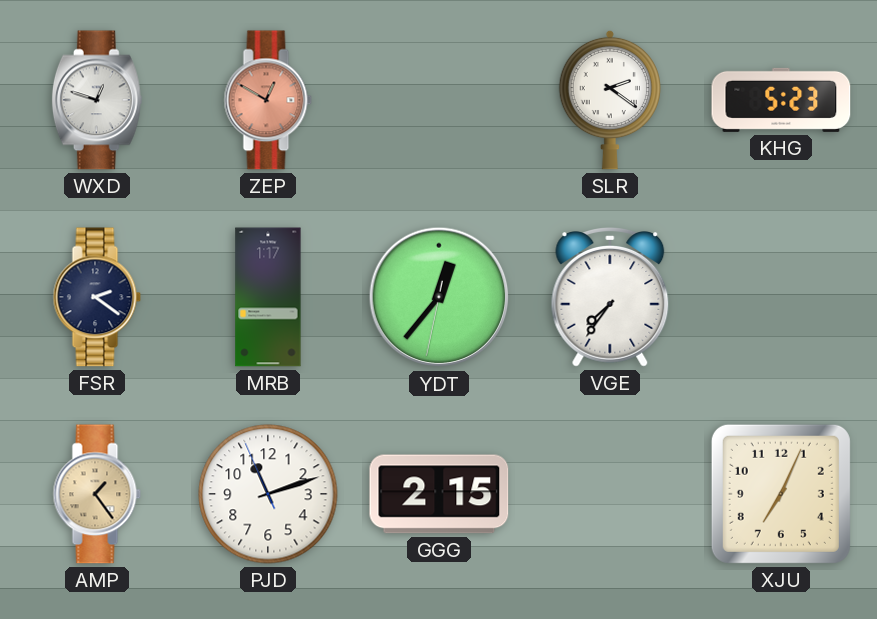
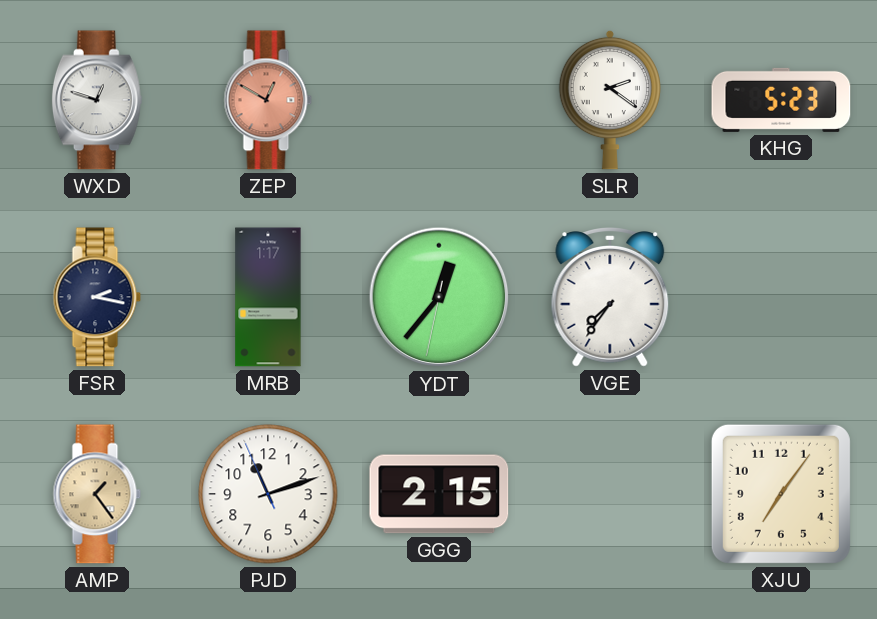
FSR: 2:21 -> 2:17 (97, 297)
XJU: 7:04 -> 7:06 (781, 494)
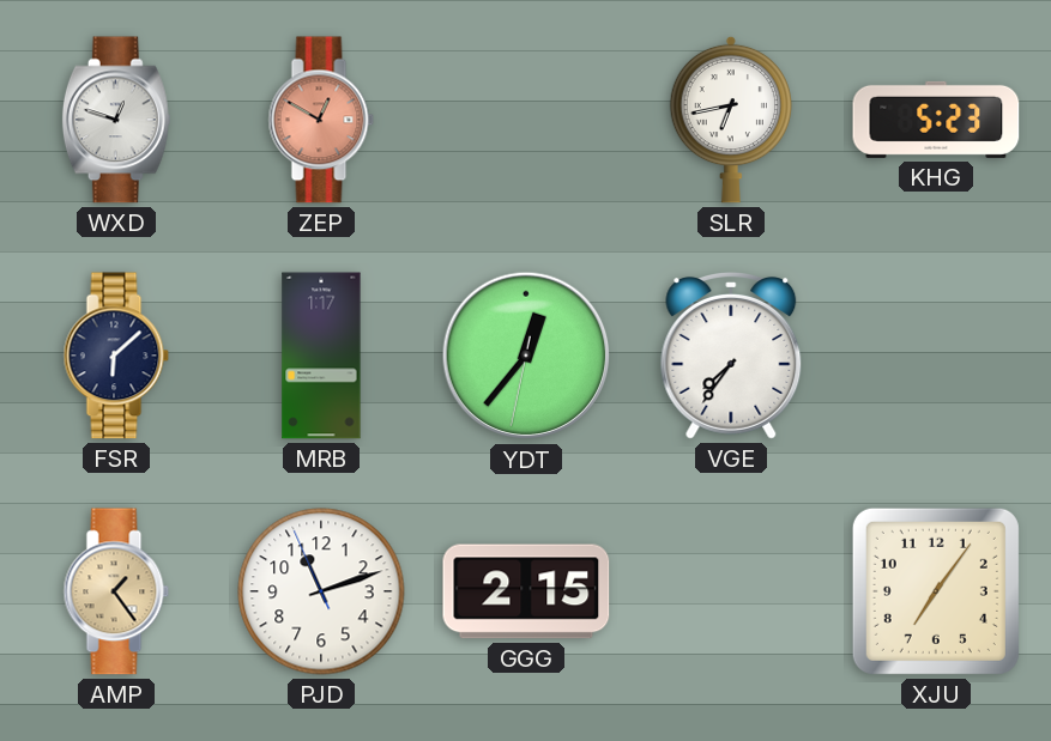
SLR: 2:21 -> 6:43 (730, 120)
FSR: 2:17 -> 6:08 (116, 356)
